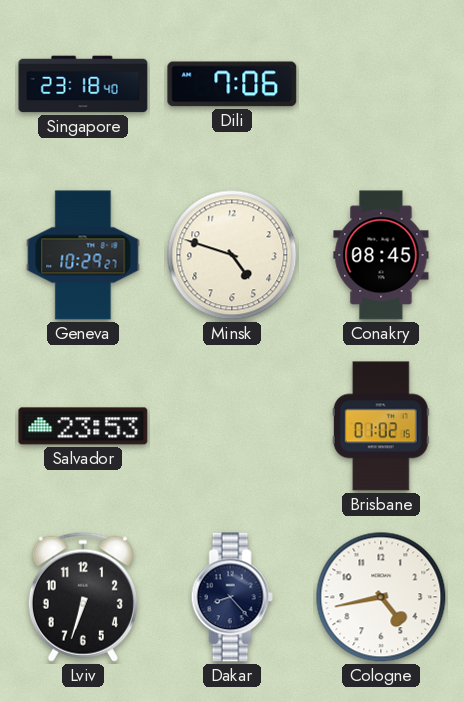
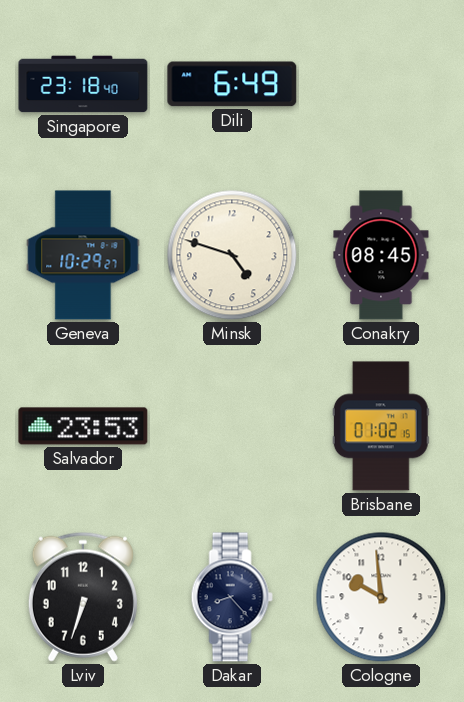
Dili: 7:06 -> 6:49 (232, 84)
Cologne: 4:43 -> 9:59 (381, 597)
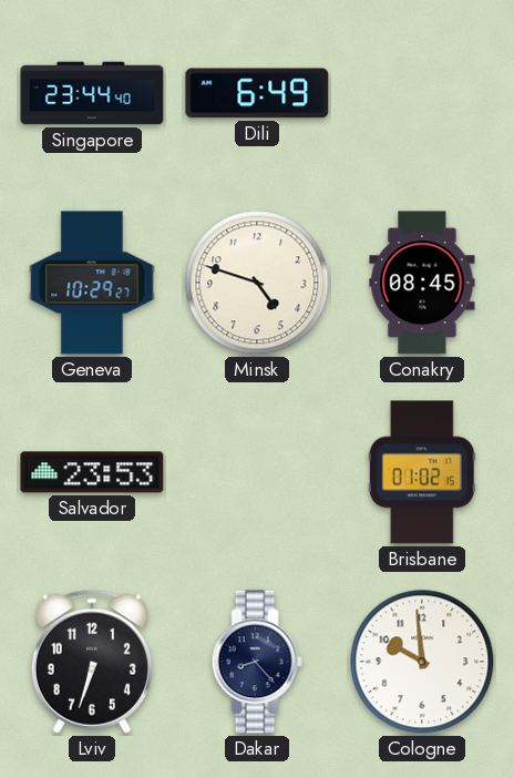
Singapore: 23:18 -> 23:44 (92, 93)
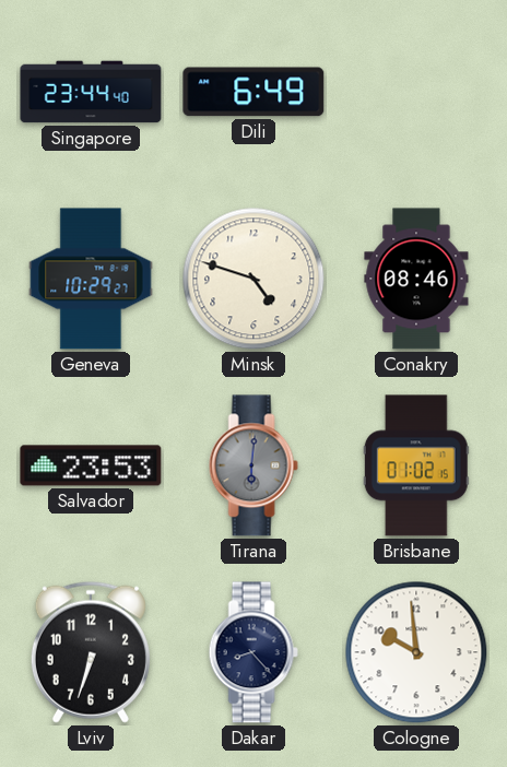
Conakry: 08:45 -> 08:46 (416, 279)
Tirana: none -> 6:01 (253, 465)
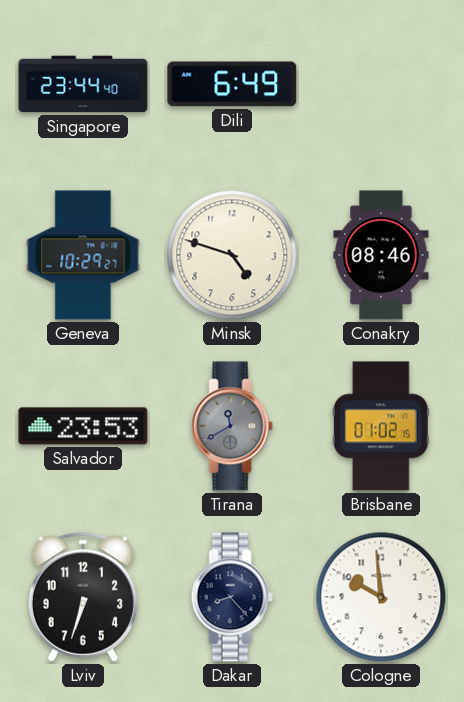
Tirana: 6:01 -> 11:40 (232, 426)
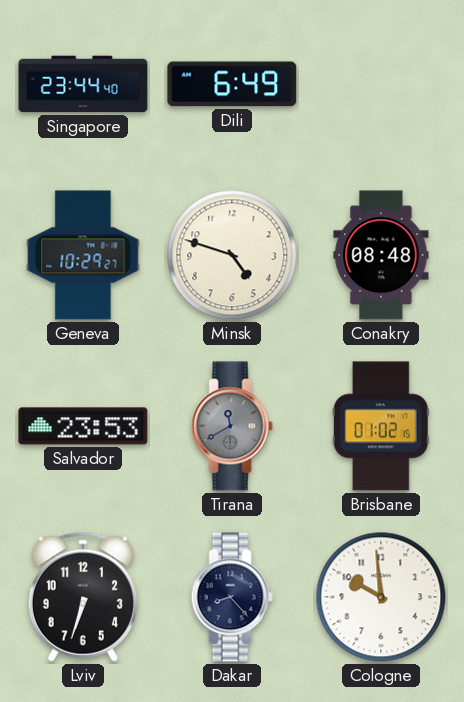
Conakry: 08:46 -> 08:48 (381, 255)
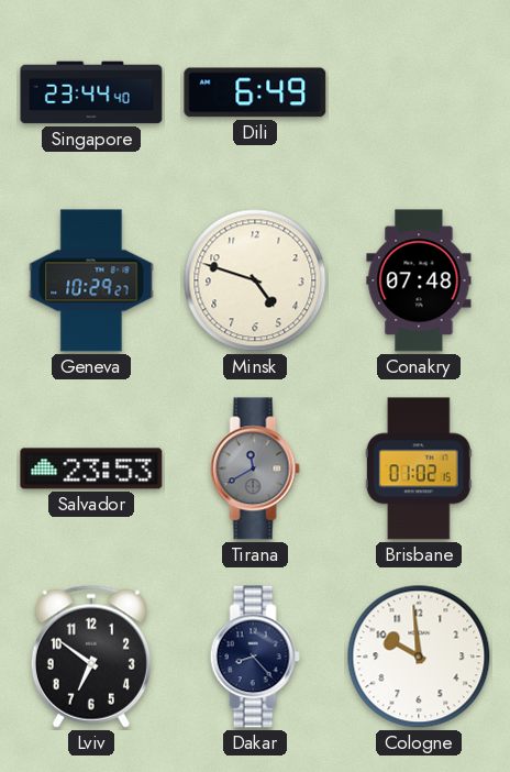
Conakry: 08:48 -> 07:48 (419, 280)
Lviv: 6:33 -> 6:51 (91, 657)
